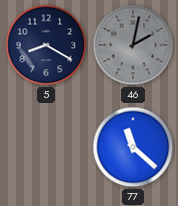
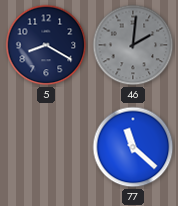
46: 2:02 -> 2:01 (133, 45)
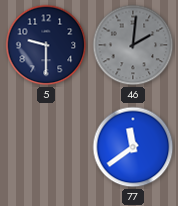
5: 8:20 -> 9:30 (46, 45)
77: 11:22 -> 11:39 (133, 147)
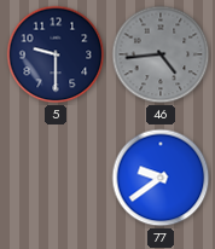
46: 2:01 -> 4:44 (161, 54)
77: 11:39 -> 9:39 (161, 178)
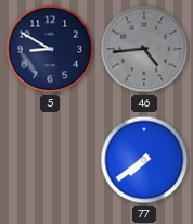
5: 9:30 -> 8:50 (50, 49)
77: 9:39 -> 7:39 (144, 160)
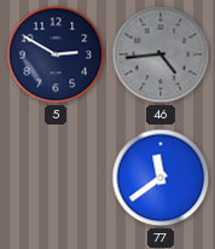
5: 8:50 -> 2:50 (56, 54)
77: 7:39 -> 11:39 (161, 178)
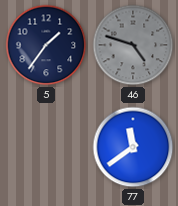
5: 2:50 -> 1:36 (46, 45)
46: 4:44 -> 4:48 (133, 45)
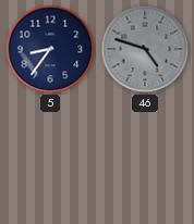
5: 1:36 -> 8:36 (50, 49)
77: 11:39 -> none (133, 147)
